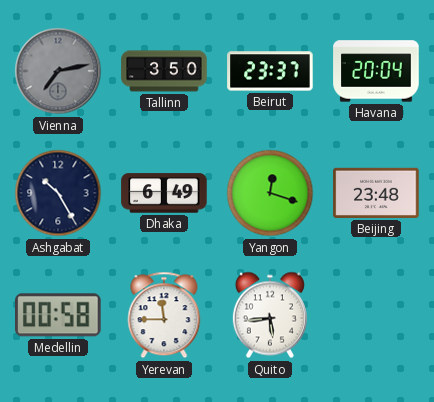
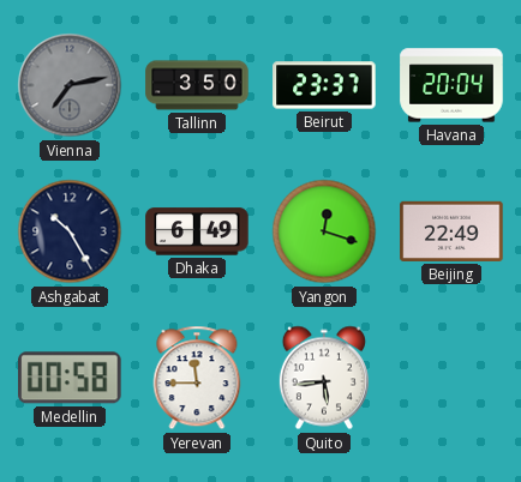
Beijing: 23:48 -> 22:49 (451, 231)
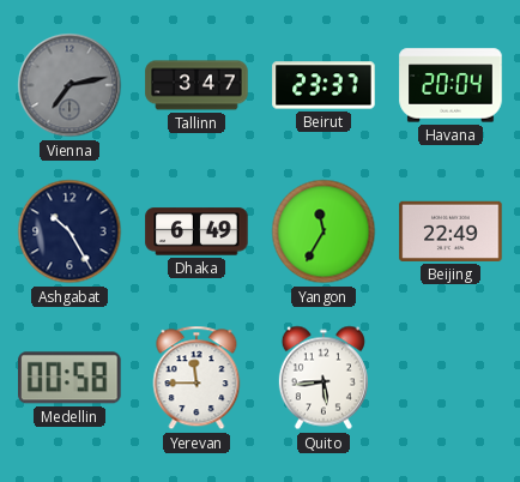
Tallinn: 3:50 -> 3:47 (196, 85)
Yangon: 12:18 -> 11:35 (324, 231)
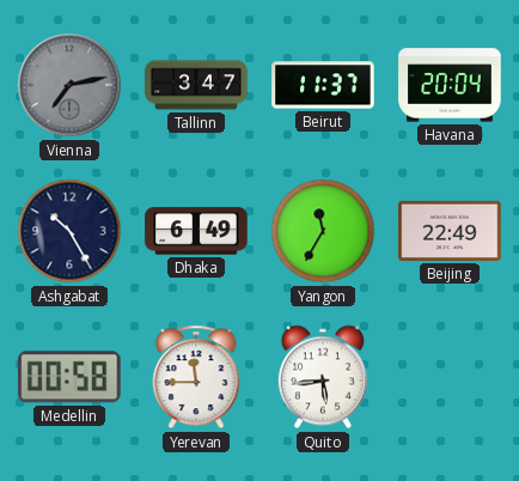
Beirut: 23:37 -> 11:37 (323, 85)
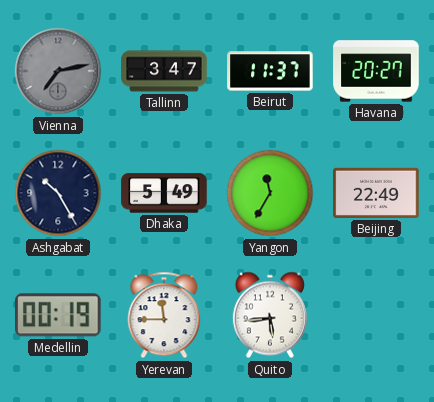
Havana: 20:04 -> 20:27 (376, 71)
Dhaka: 6:49 -> 5:49 (164, 193)
Medellin: 00:58 -> 00:19 (59, 315)
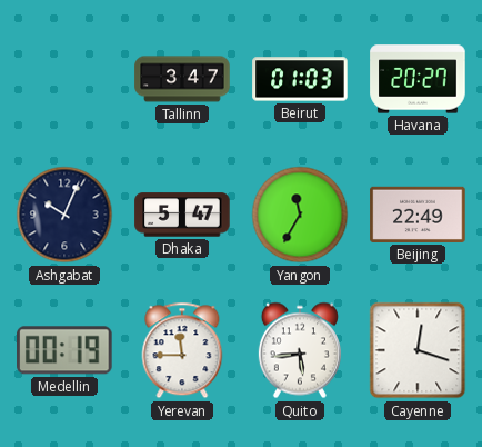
Vienna: 7:13 -> none (58, 71)
Beirut: 11:37 -> 01:03 (300, 79)
Ashgabat: 10:25 -> 10:04 (64, 215)
Dhaka: 5:49 -> 5:47 (182, 215)
Cayenne: none -> 12:18 (418, 350)
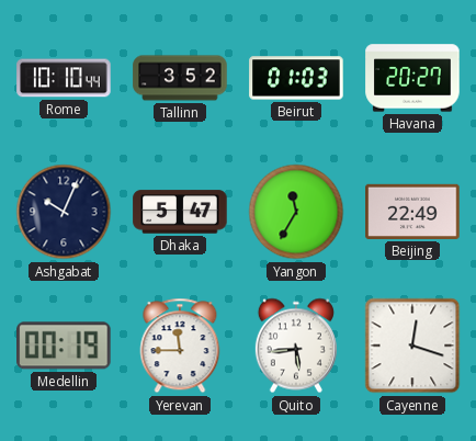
Rome: none -> 10:10 (64, 78)
Tallinn: 3:47 -> 3:52 (180, 78)
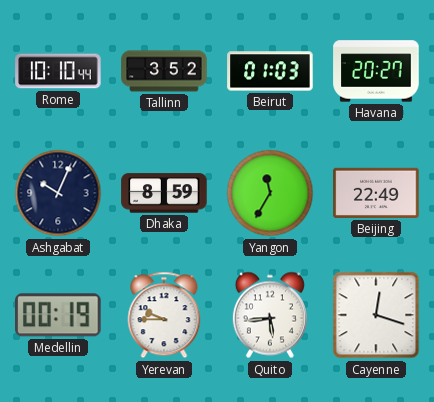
Dhaka: 5:47 -> 8:59 (164, 193)
Yerevan: 11:45 -> 9:45 (164, 315)
